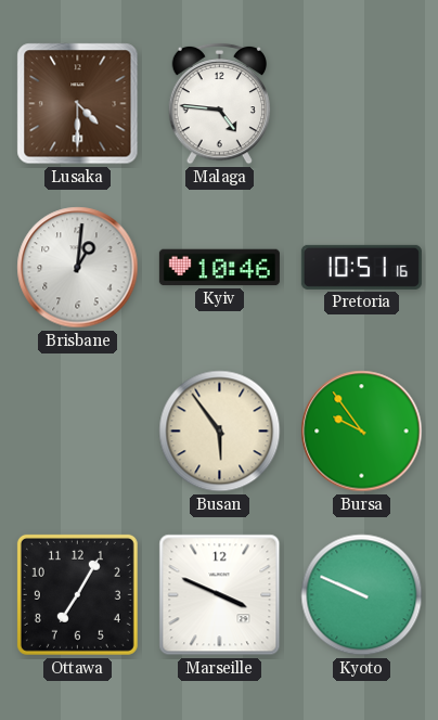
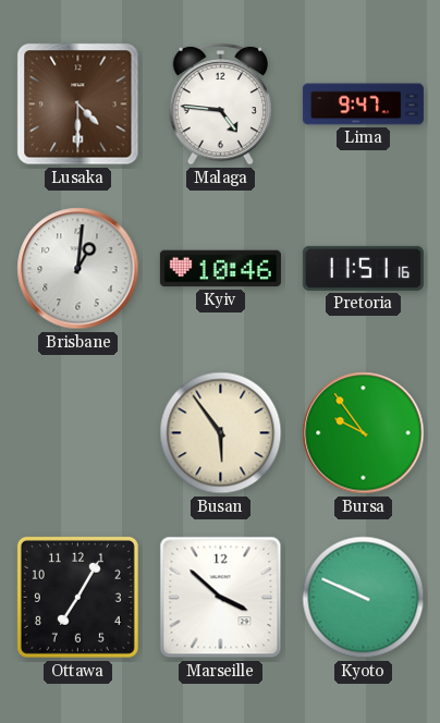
Lima: none -> 9:47 (363, 105)
Pretoria: 10:51 -> 11:51 (363, 268)
Marseille: 3:49 -> 3:52 (221, 598)
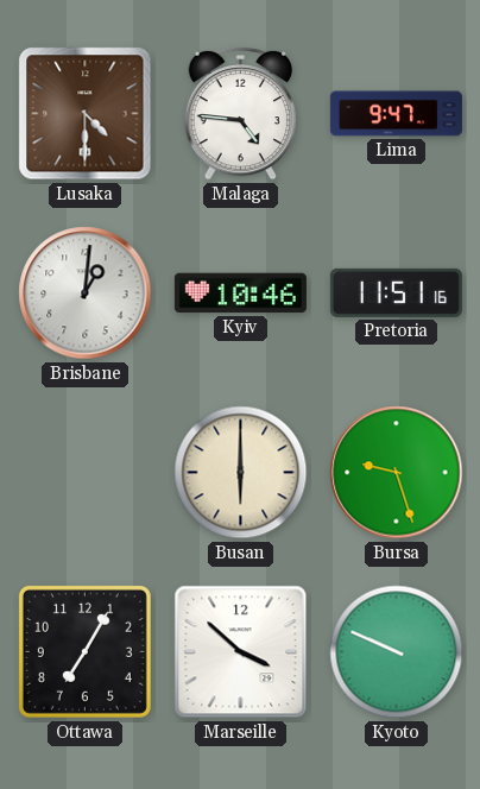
Busan: 5:54 -> 6:00 (241, 473)
Bursa: 9:54 -> 9:27 (397, 473)
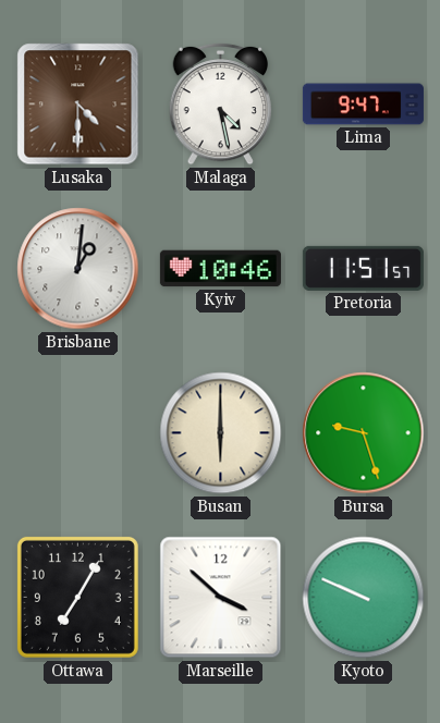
Malaga: 4:46 -> 4:28 (220, 103)
Pretoria: 11:51:16 -> 11:51:57 (363, 268)
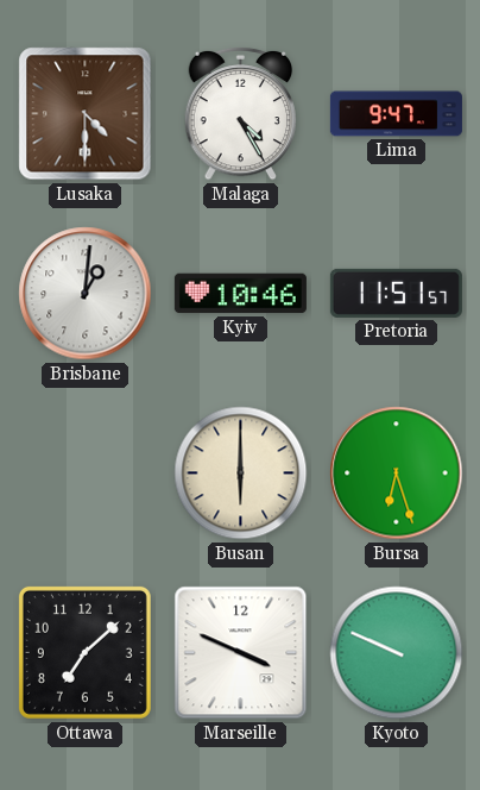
Malaga: 4:28 -> 4:25 (240, 113)
Bursa: 9:27 -> 6:27 (397, 474)
Ottawa: 7:05 -> 7:08 (84, 652)
Marseille: 3:52 -> 3:49 (241, 653)
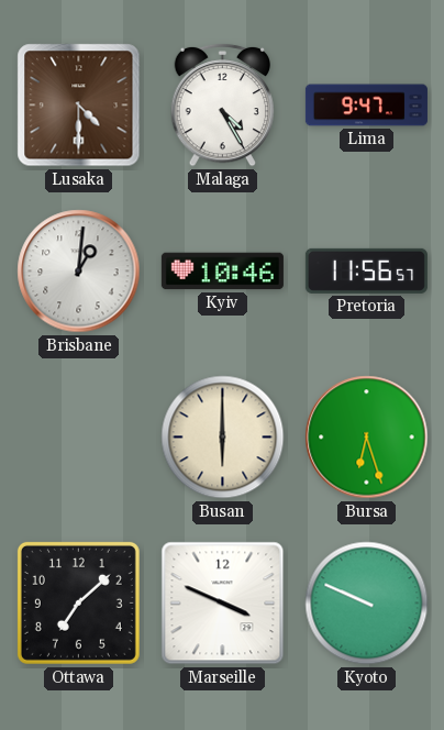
Pretoria: 11:51 -> 11:56 (366, 270)
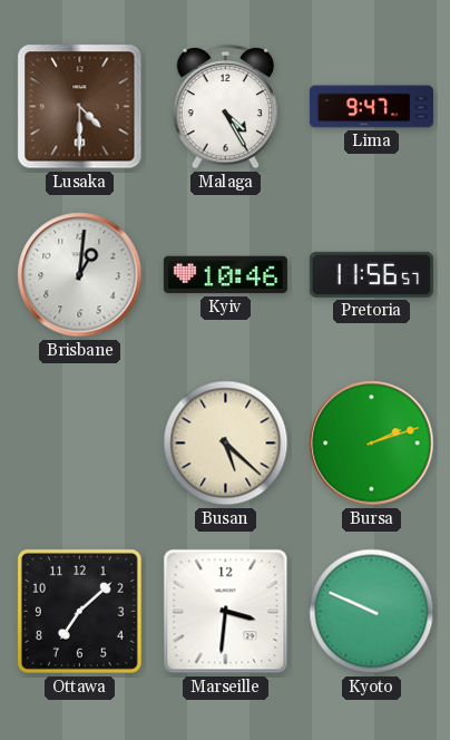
Busan: 6:00 -> 5:22 (226, 444)
Bursa: 6:27 -> 2:12 (372, 444)
Marseille: 3:49 -> 3:31 (226, 612)
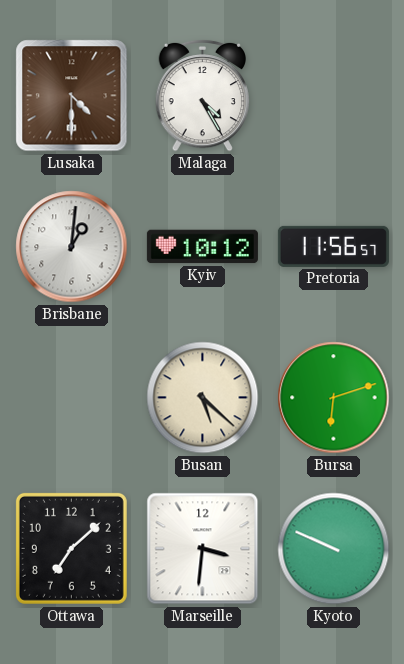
Lima: 9:47 -> none (371, 107)
Kyiv: 10:46 -> 10:12 (202, 247)
Bursa: 2:12 -> 6:12 (334, 398)
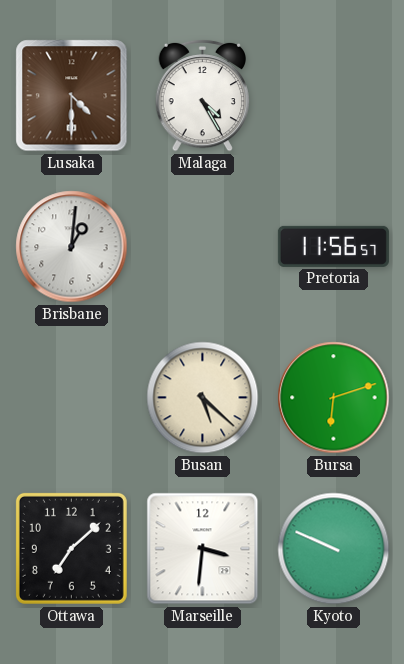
Kyiv: 10:12 -> none (202, 247)
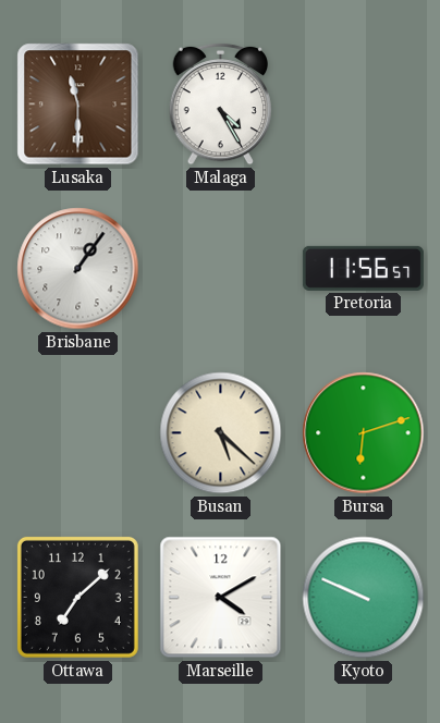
Lusaka: 4:30 -> 11:30 (78, 105)
Brisbane: 1:01 -> 1:06 (78, 269)
Marseille: 3:31 -> 4:10 (221, 598)
